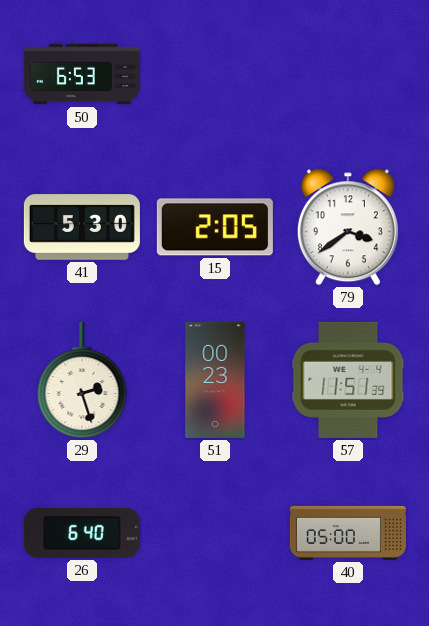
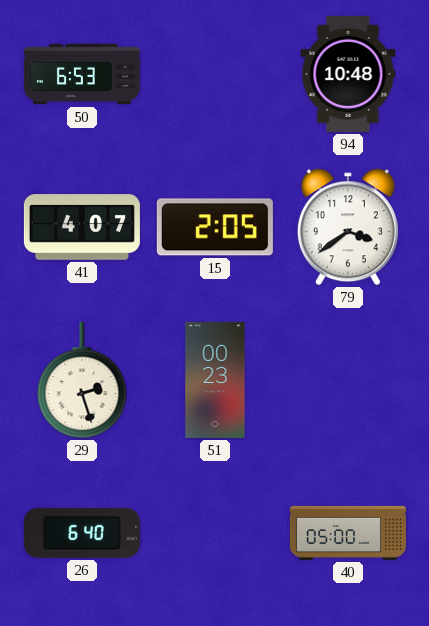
94: none -> 10:48 (348, 74)
41: 5:30 -> 4:07 (82, 227)
57: 11:51 -> none (348, 380)
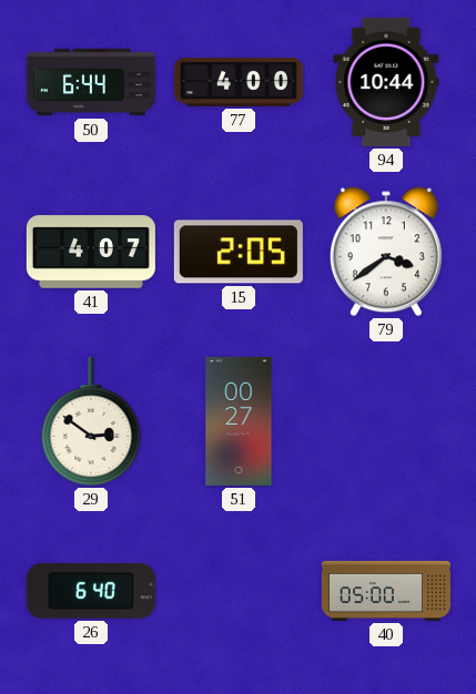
50: 6:53 -> 6:44 (91, 82)
77: none -> 4:00 (239, 82)
94: 10:48 -> 10:44 (386, 82)
29: 2:27 -> 2:51 (91, 421)
51: 00:23 -> 00:27 (239, 421)
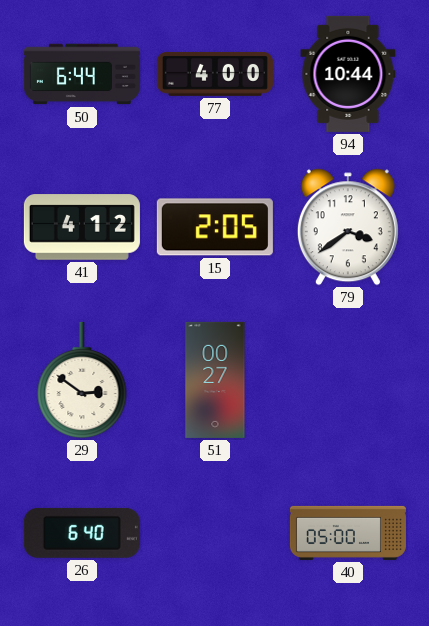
41: 4:07 -> 4:12 (82, 227)
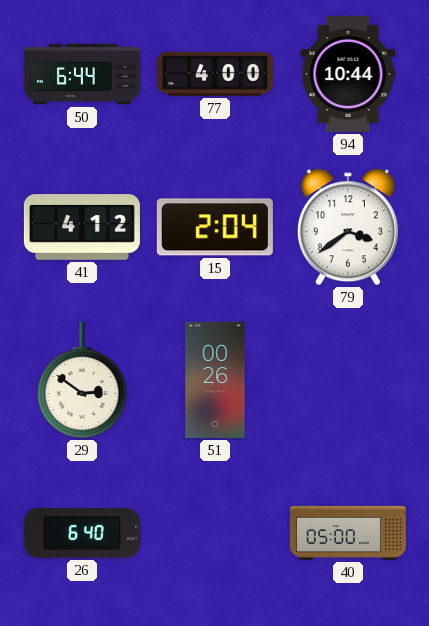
15: 2:05 -> 2:04 (215, 227)
51: 00:27 -> 00:26 (215, 380)
